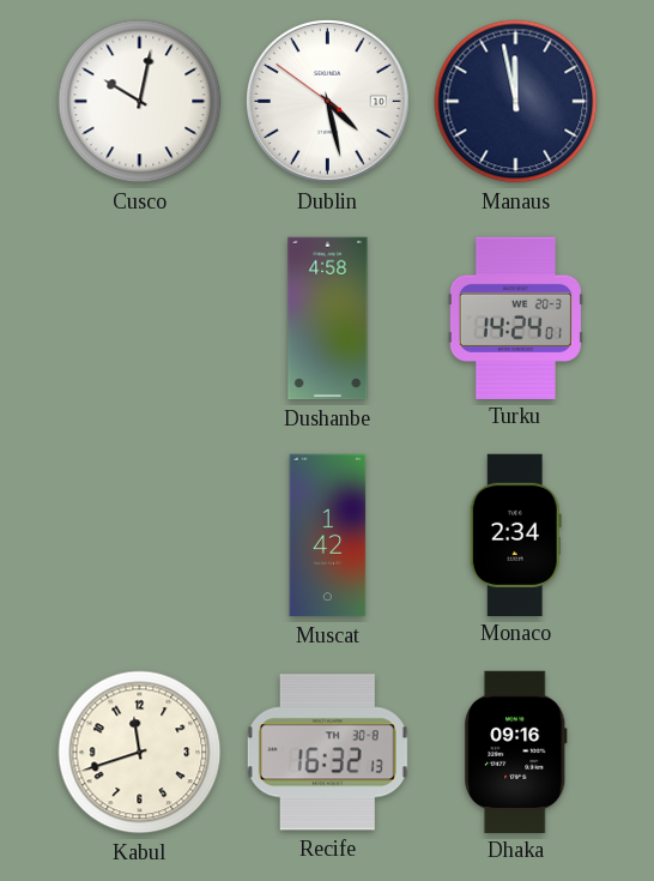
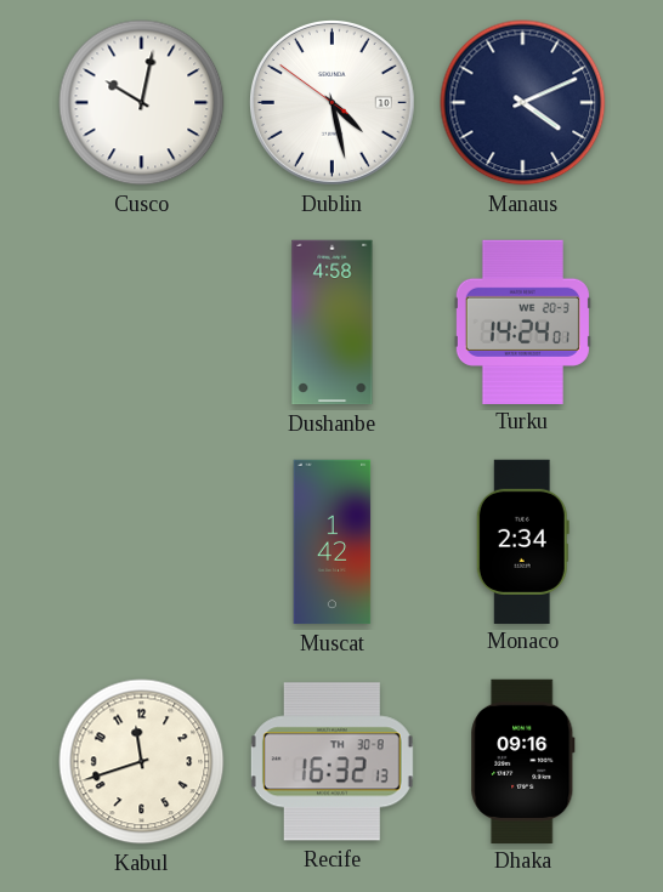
Manaus: 11:58 -> 4:11 (523, 103)
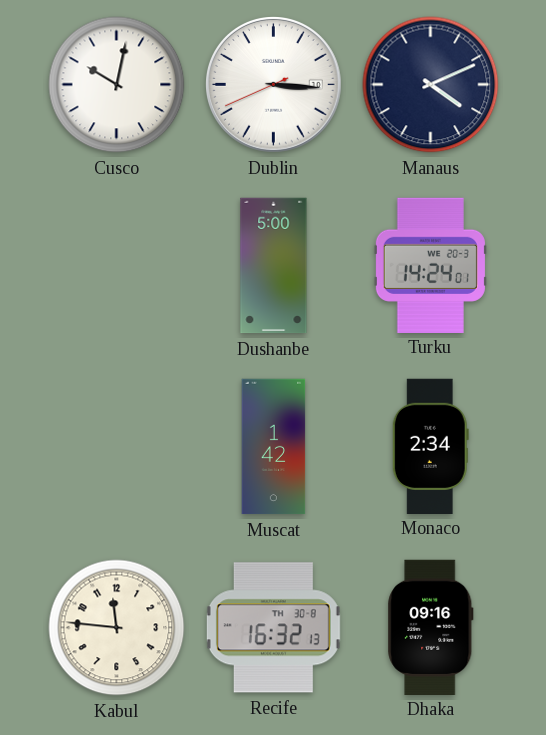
Dublin: 4:27 -> 3:15 (274, 85)
Dushanbe: 4:58 -> 5:00 (274, 266)
Kabul: 11:42 -> 11:46 (117, 628)
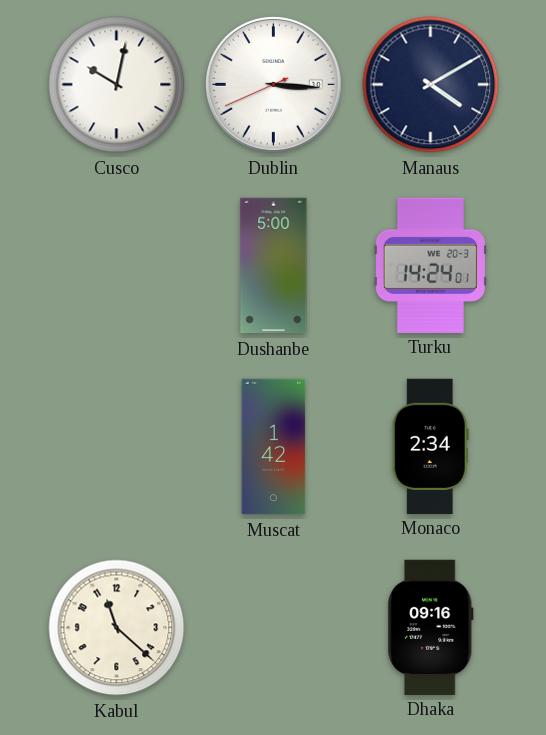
Manaus: 4:11 -> 4:10 (431, 85)
Kabul: 11:46 -> 11:22 (117, 628)
Recife: 16:32 -> none (273, 628)
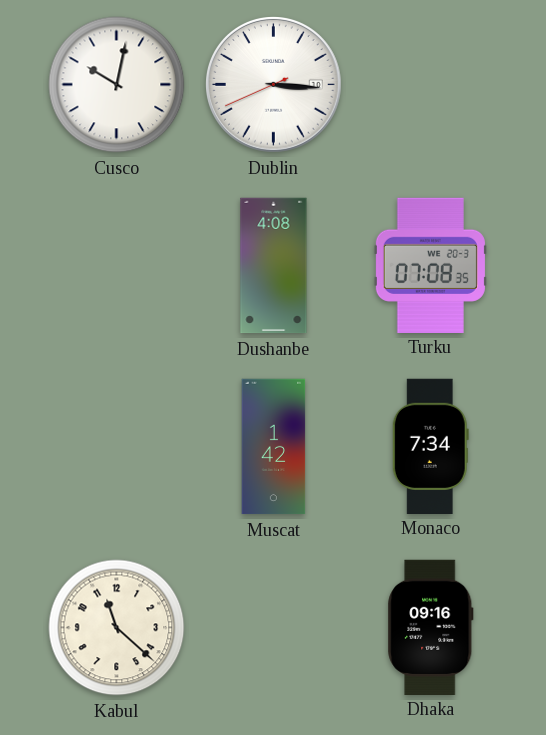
Manaus: 4:10 -> none (431, 85)
Dushanbe: 5:00 -> 4:08 (274, 266)
Turku: 14:24 -> 07:08 (430, 265)
Monaco: 2:34 -> 7:34 (430, 446)
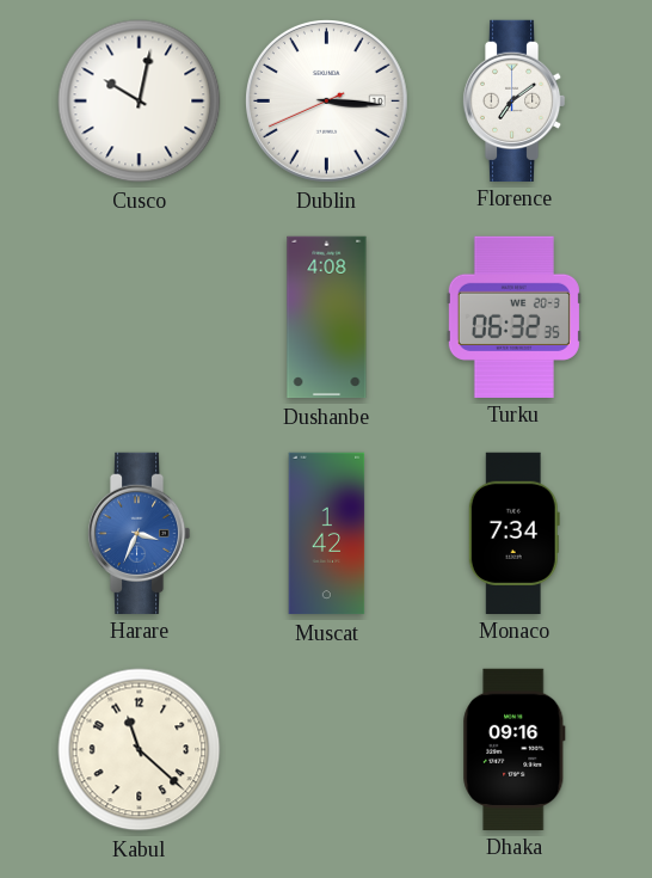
Florence: none -> 7:09 (513, 100)
Turku: 07:08 -> 06:32 (513, 317)
Harare: none -> 3:34 (139, 533)
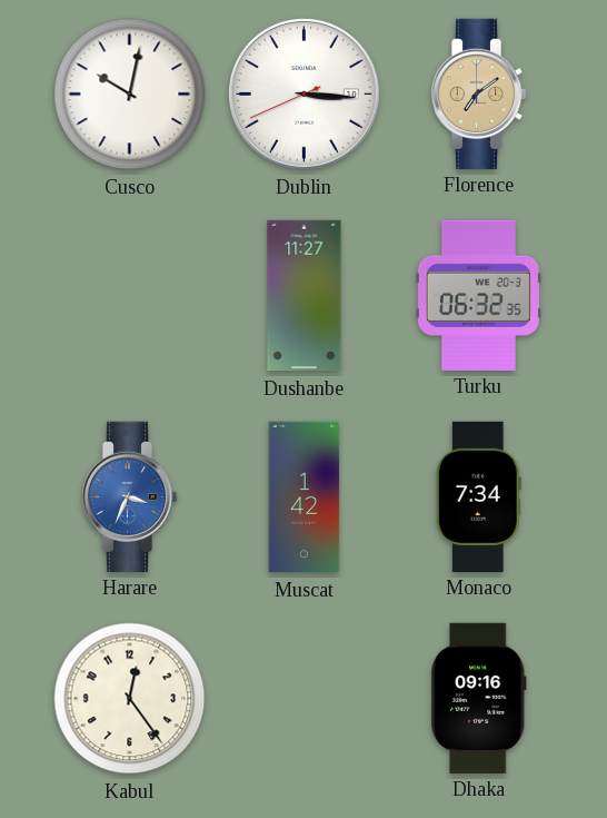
Florence dial: white -> champagne (478, 93)
Dushanbe: 4:08 -> 11:27 (305, 296)
Kabul: 11:22 -> 12:24 (130, 699)
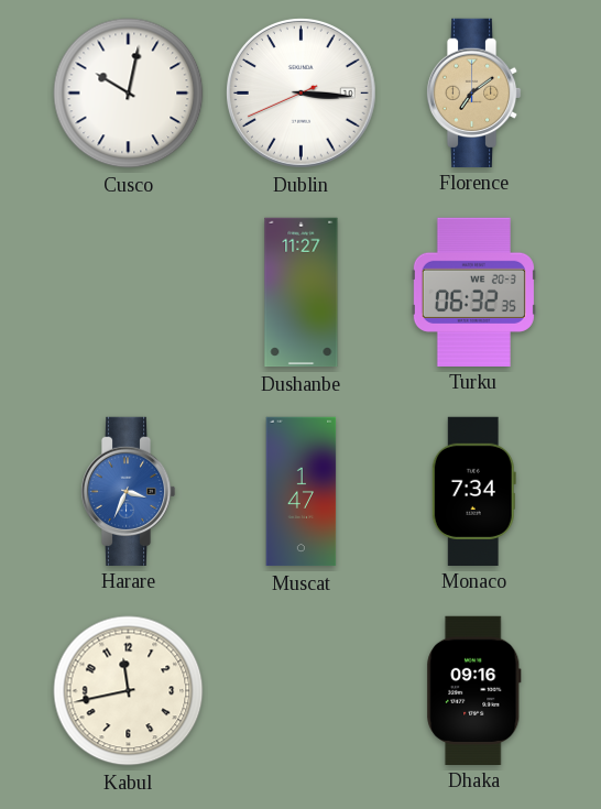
Muscat: 1:42 -> 1:47 (302, 492)
Kabul: 12:24 -> 11:43 (129, 691)
